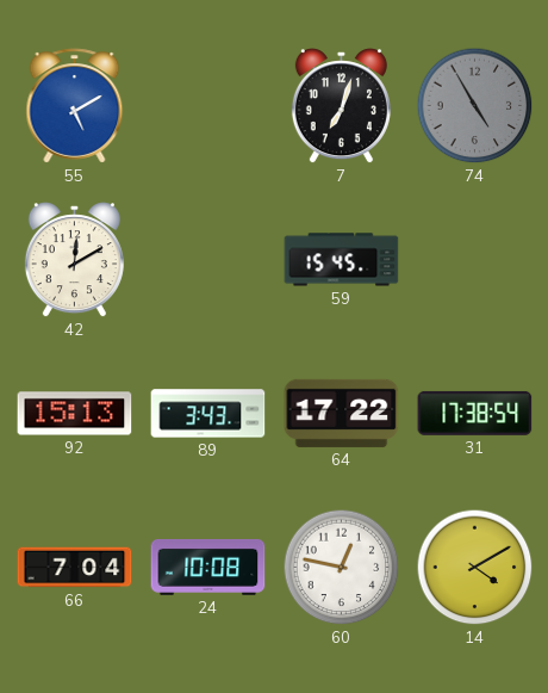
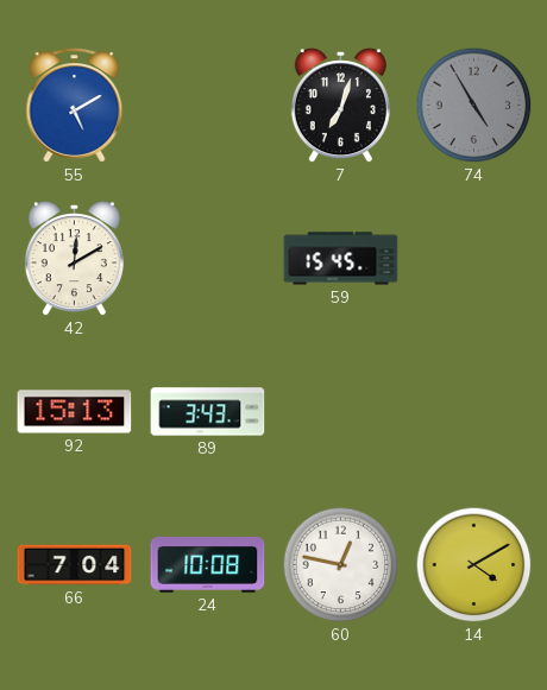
64: 17:22 -> none (342, 413)
31: 17:38 -> none (475, 413)
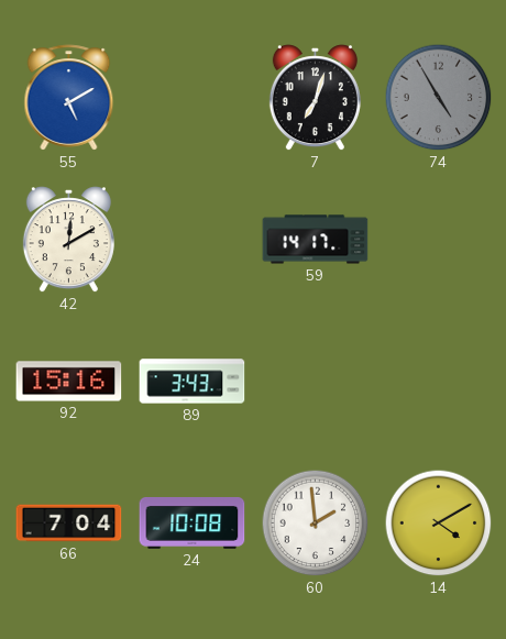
59: 15:45 -> 14:17 (316, 240)
92: 15:13 -> 15:16 (69, 382)
60: 12:47 -> 1:59 (316, 524)
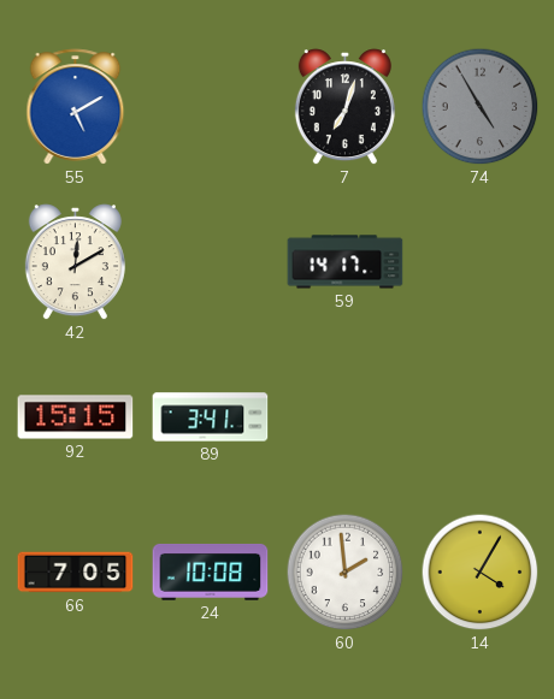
92: 15:16 -> 15:15 (76, 417)
89: 3:43 -> 3:41 (211, 417)
66: 7:04 -> 7:05 (76, 573)
14: 4:10 -> 4:05 (481, 573)
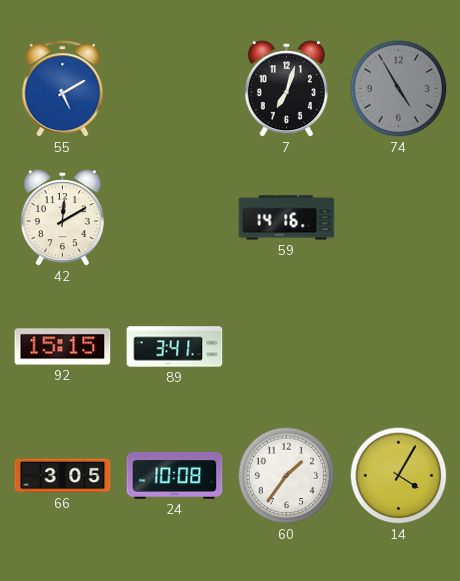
59: 14:17 -> 14:16 (287, 218)
66: 7:05 -> 3:05 (63, 476)
60: 1:59 -> 1:36 (287, 476)
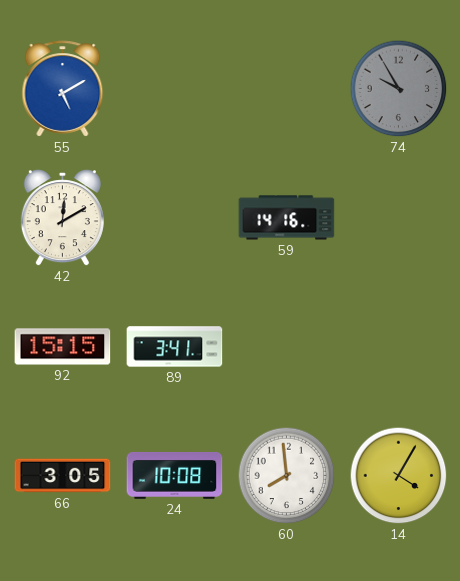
7: 7:03 -> none (286, 89)
74: 4:55 -> 9:55 (399, 89)
60: 1:36 -> 7:59 (287, 476)
